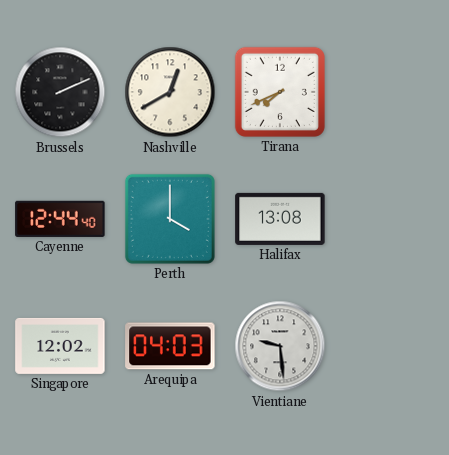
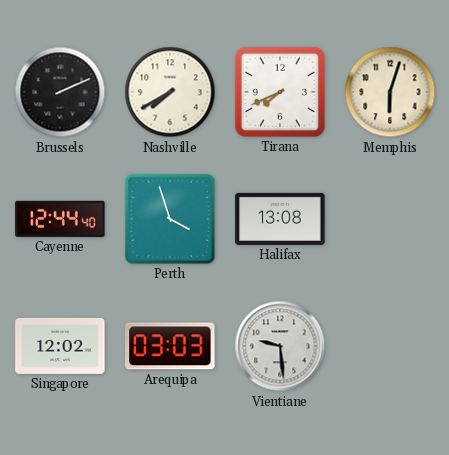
Nashville: 12:40 -> 7:40 (170, 92)
Memphis: none -> 6:03 (390, 92)
Perth: 4:00 -> 3:57 (170, 219)
Arequipa: 04:03 -> 03:03 (170, 346)
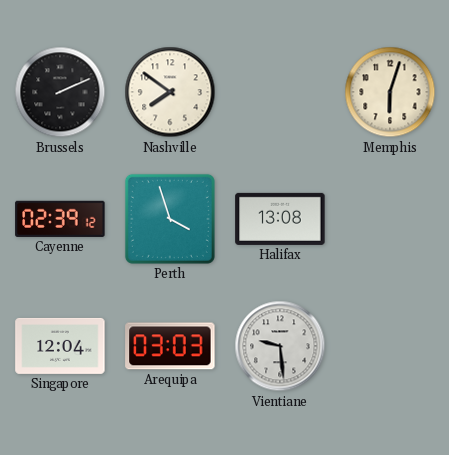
Nashville: 7:40 -> 7:51 (170, 92)
Tirana: 7:41 -> none (280, 92)
Cayenne: 12:44 -> 02:39 (60, 219)
Singapore: 12:02 -> 12:04 (60, 346)
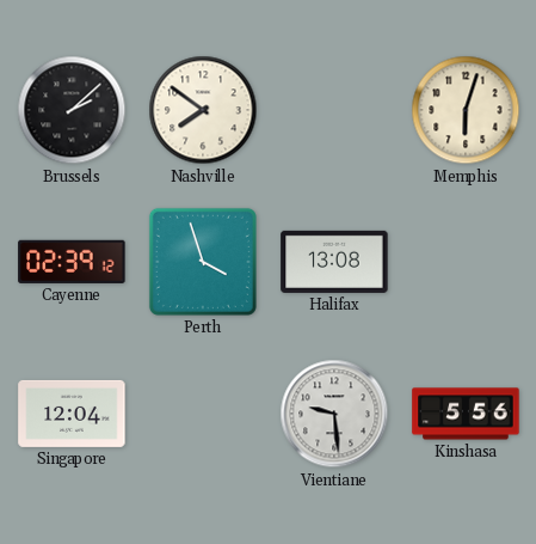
Brussels: 2:11 -> 2:08 (72, 110)
Arequipa: 03:03 -> none (170, 346)
Kinshasa: none -> 5:56 (466, 414)
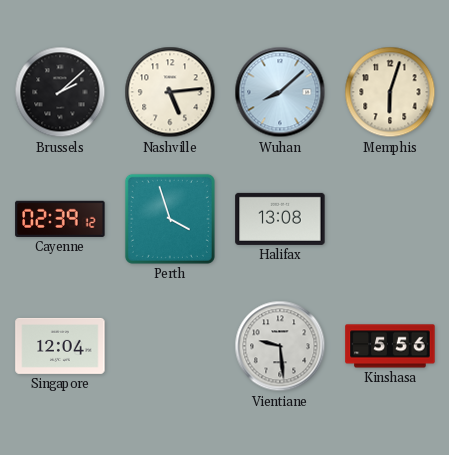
Nashville: 7:51 -> 5:14 (170, 92)
Wuhan: none -> 8:08 (280, 92)
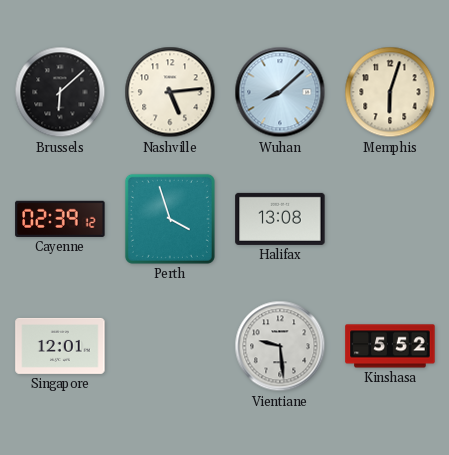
Brussels: 2:08 -> 6:08 (60, 92)
Singapore: 12:04 -> 12:01 (60, 346)
Kinshasa: 5:56 -> 5:52 (390, 346)
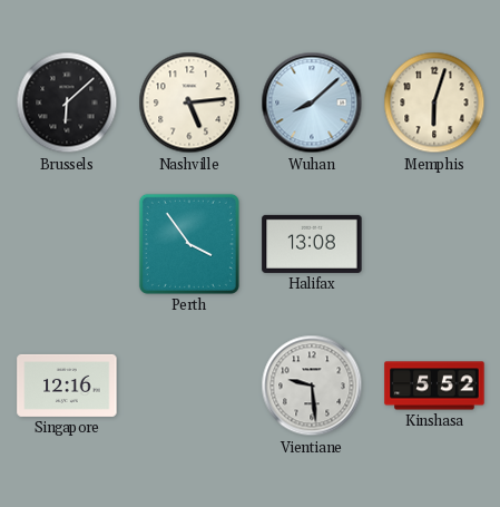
Cayenne: 02:39 -> none (60, 219)
Perth: 3:57 -> 3:54 (189, 244)
Singapore: 12:01 -> 12:16 (67, 386)
